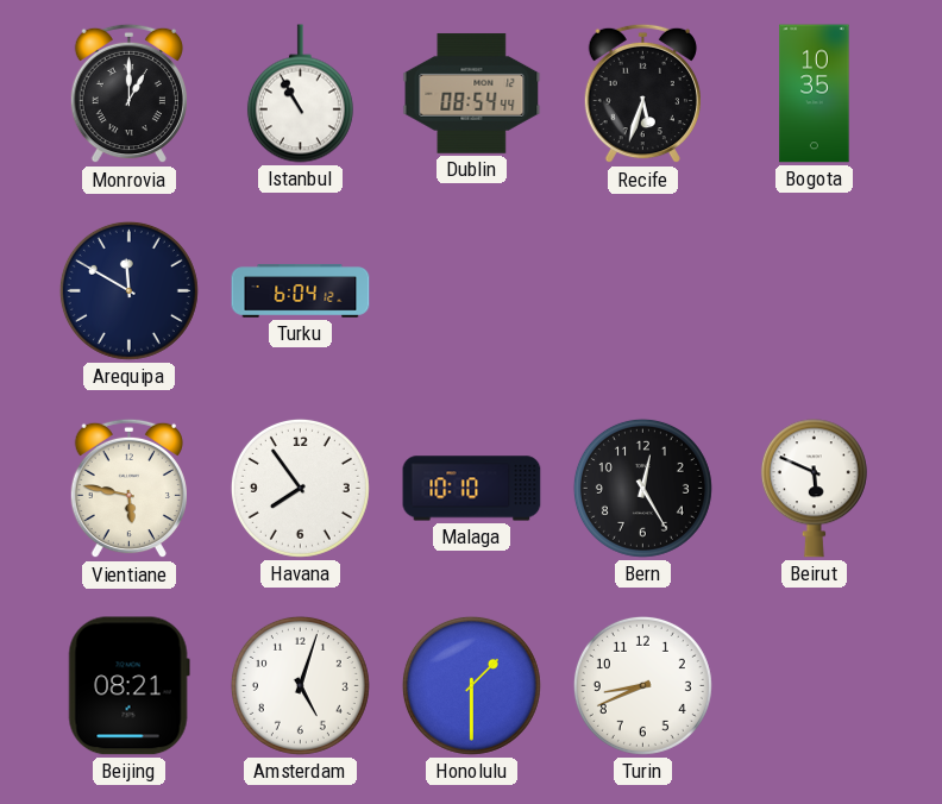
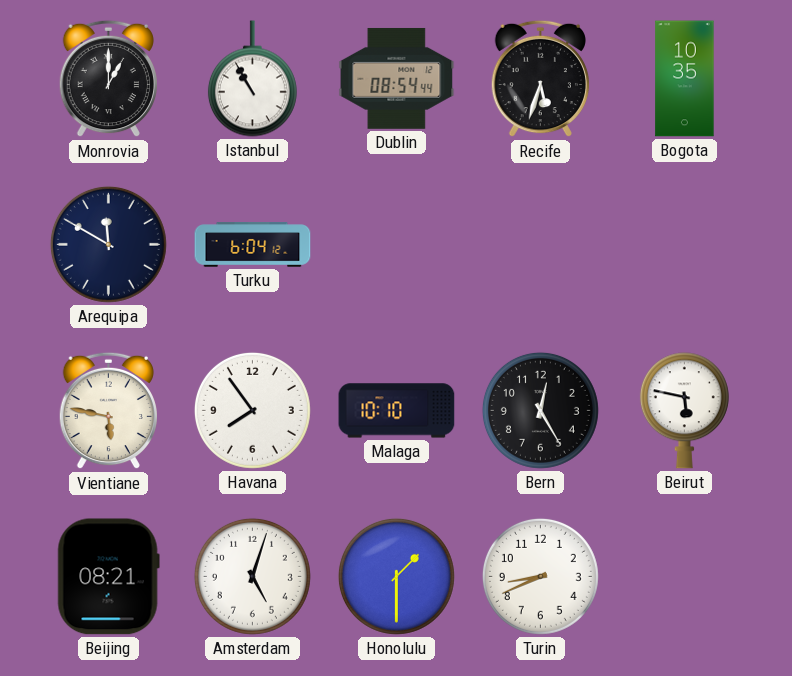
Beirut: 5:49 -> 5:47 (684, 411)
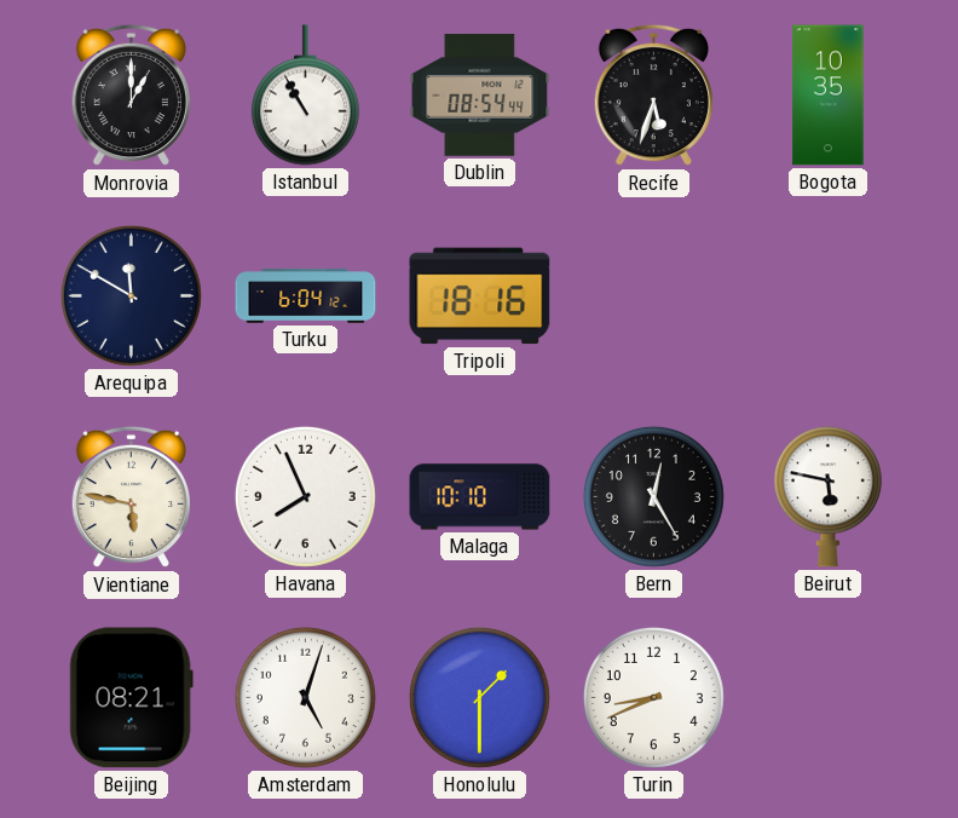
Tripoli: none -> 18:16 (480, 296)
Havana: 7:54 -> 7:56 (305, 496)
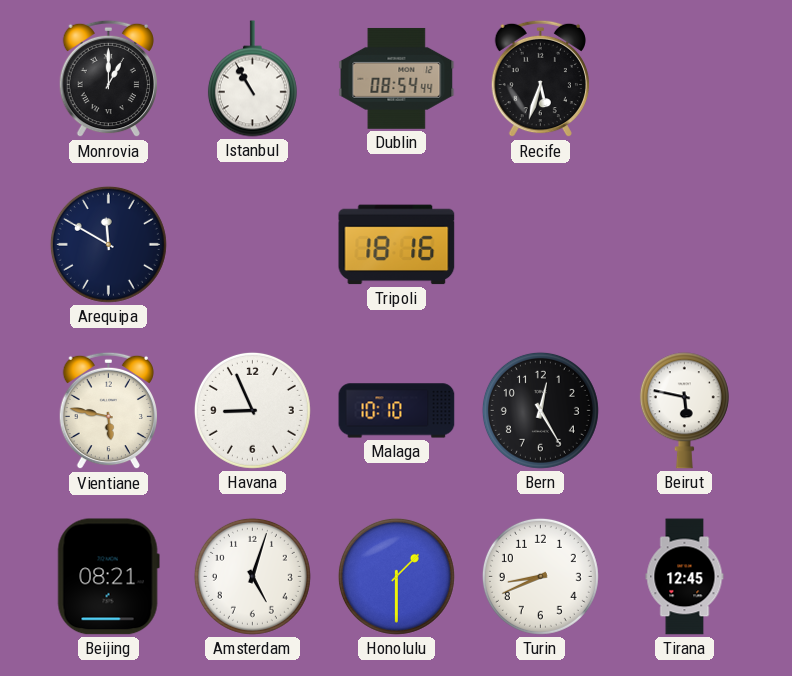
Bogota: 10:35 -> none (829, 96)
Turku: 6:04 -> none (306, 296)
Havana: 7:56 -> 8:56 (252, 410)
Tirana: none -> 12:45 (685, 577)
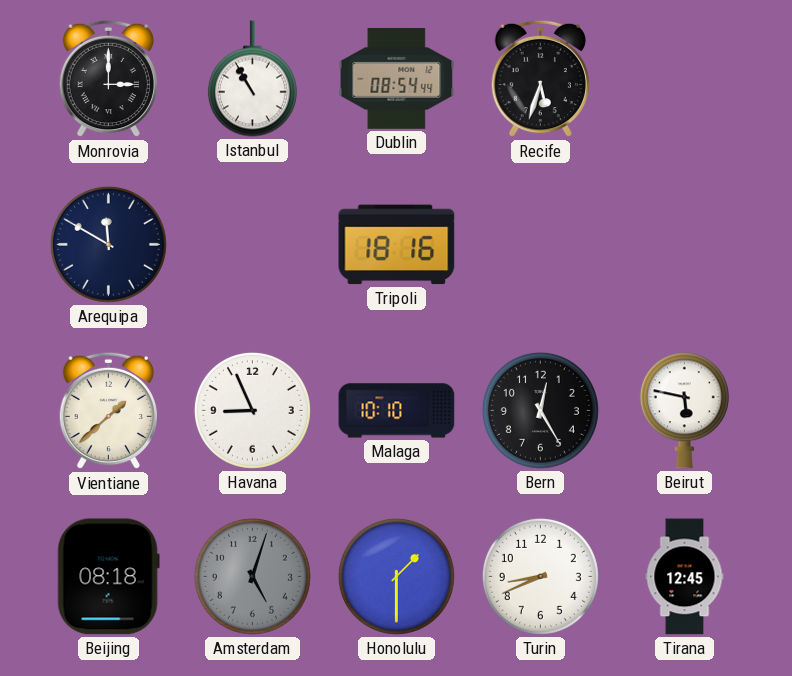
Monrovia: 1:00 -> 3:00 (108, 79)
Vientiane: 5:47 -> 1:38 (108, 411)
Beijing: 08:21 -> 08:18 (108, 577)
Amsterdam dial: white -> grey (252, 576)
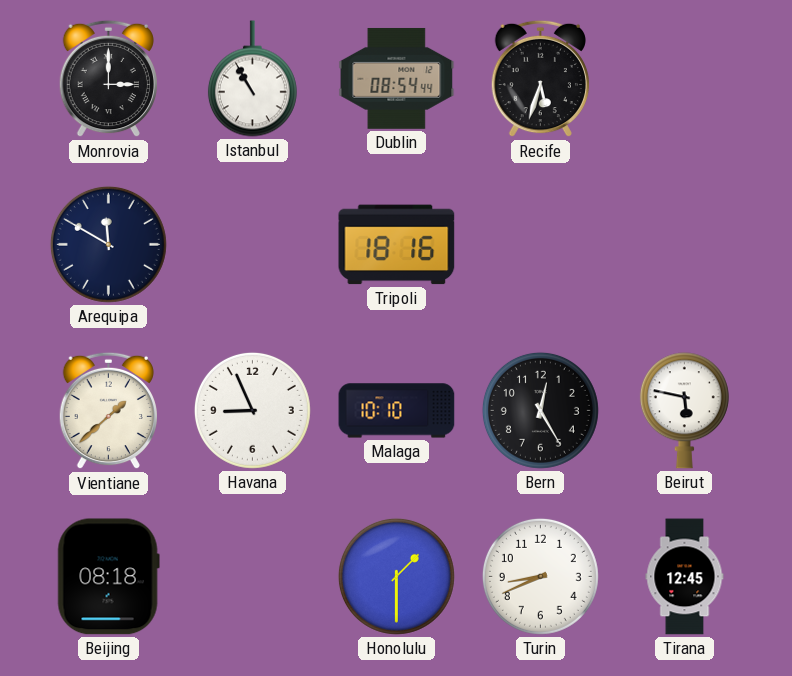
Amsterdam: 5:03 -> none (252, 576)
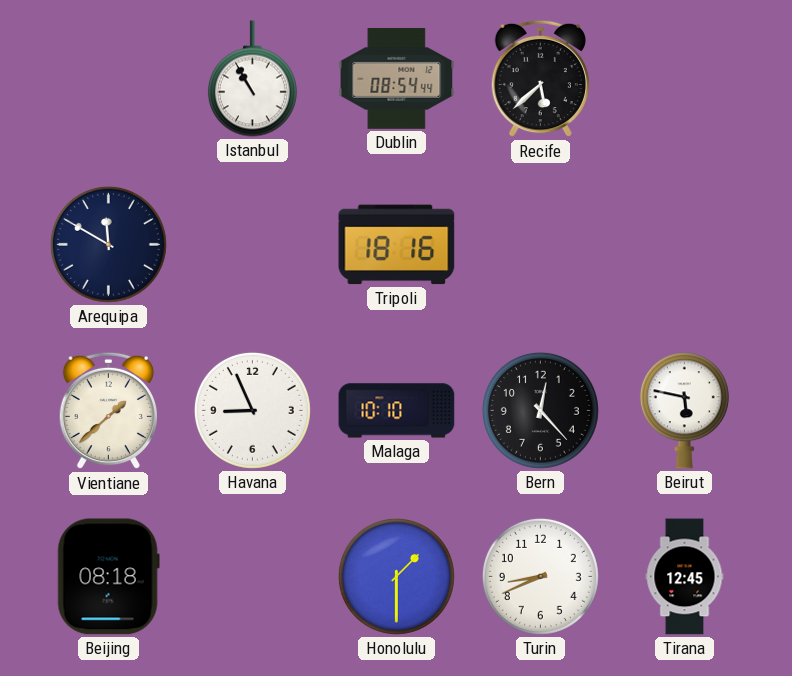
Monrovia: 3:00 -> none (108, 79)
Recife: 5:33 -> 5:38 (540, 79)
Bern: 12:25 -> 12:23 (540, 410)
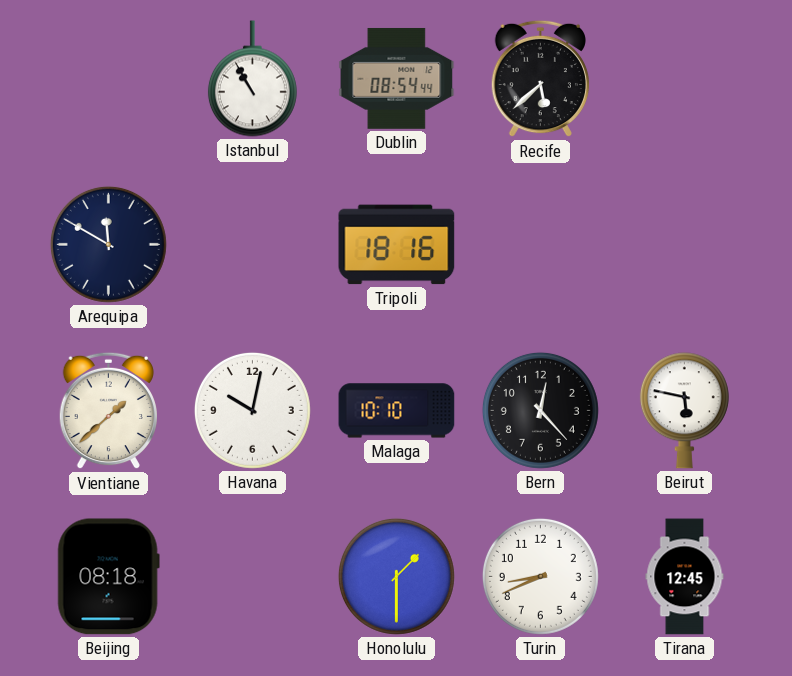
Havana: 8:56 -> 10:02 (252, 410)
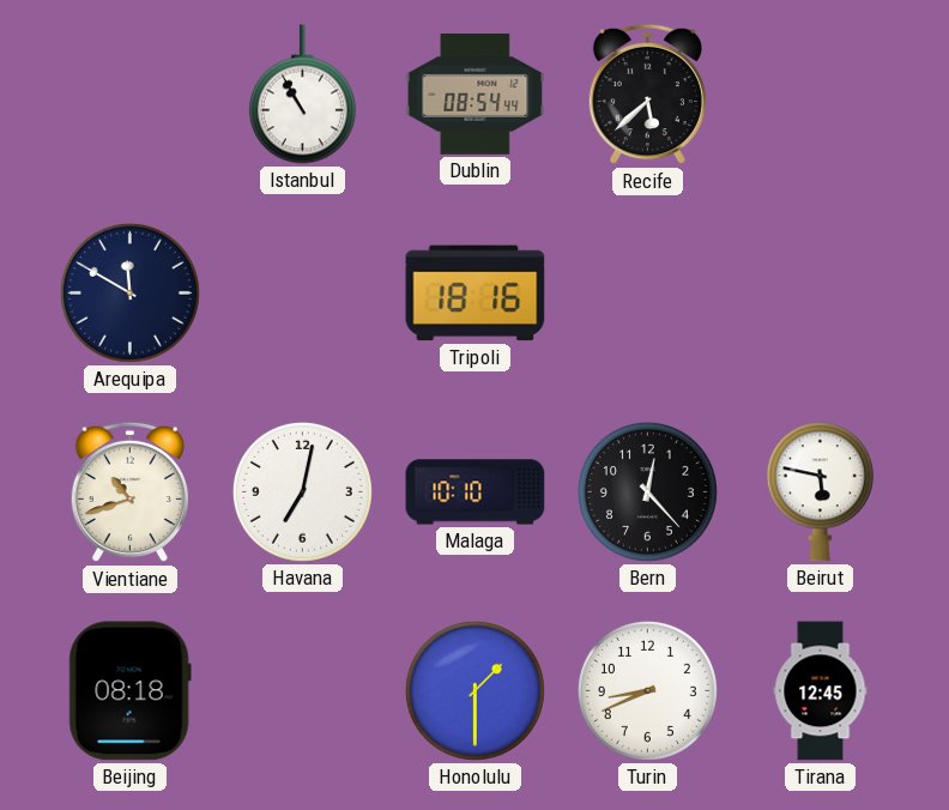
Vientiane: 1:38 -> 10:42 (129, 492)
Havana: 10:02 -> 7:02 (302, 491)
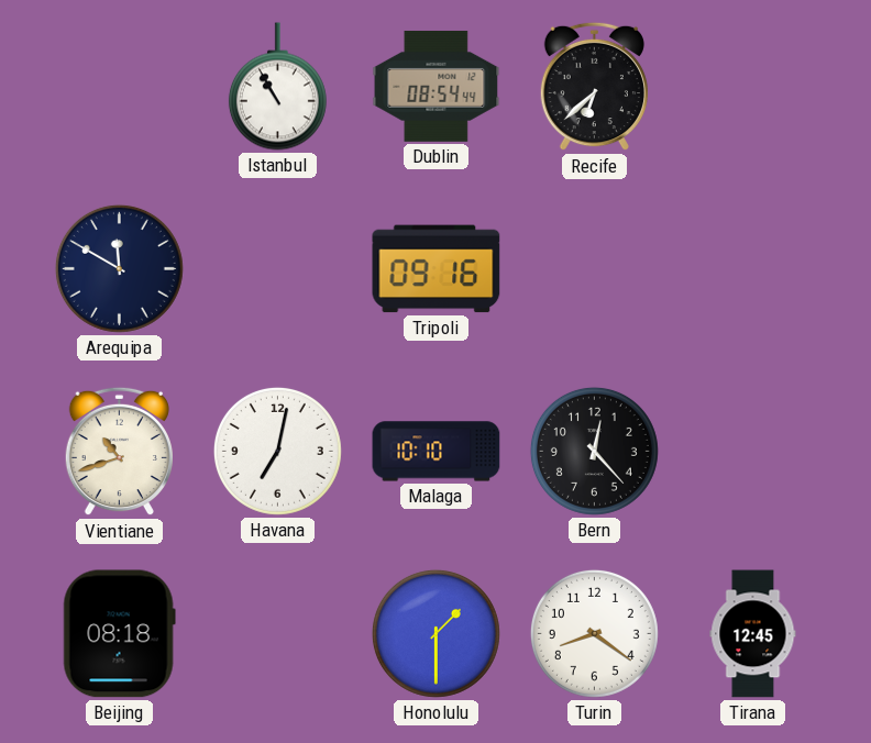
Recife: 5:38 -> 6:38 (594, 87)
Tripoli: 18:16 -> 09:16 (437, 269)
Beirut: 5:47 -> none (820, 492)
Turin: 8:41 -> 8:21 (594, 633)
